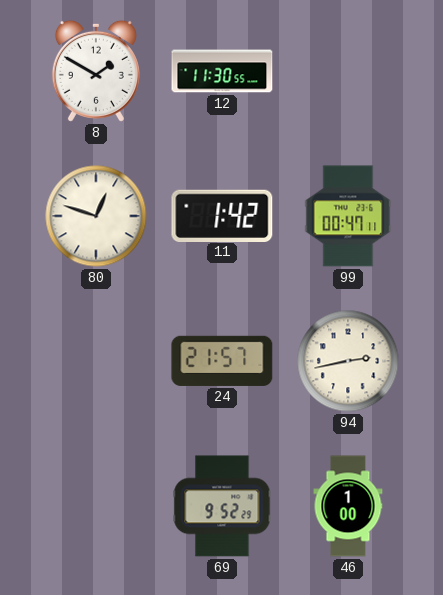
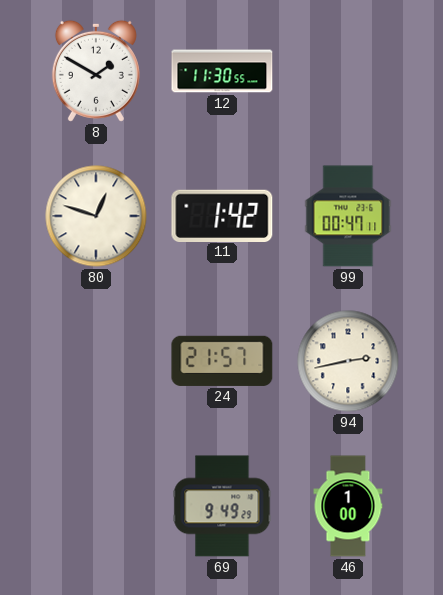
69: 9:52 -> 9:49 (222, 506)
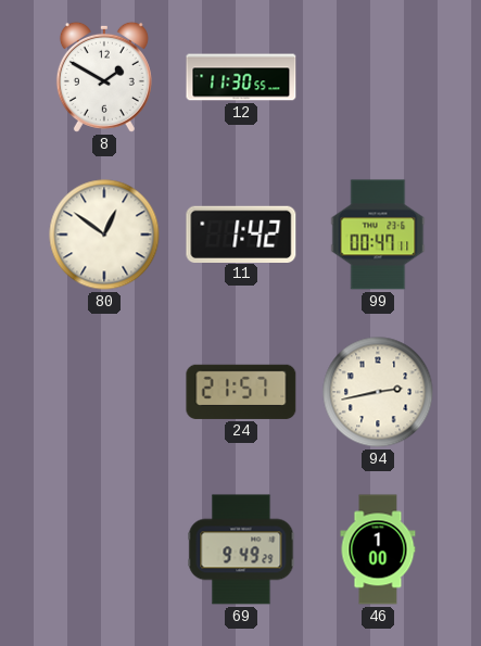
80: 12:48 -> 12:51 (104, 235)
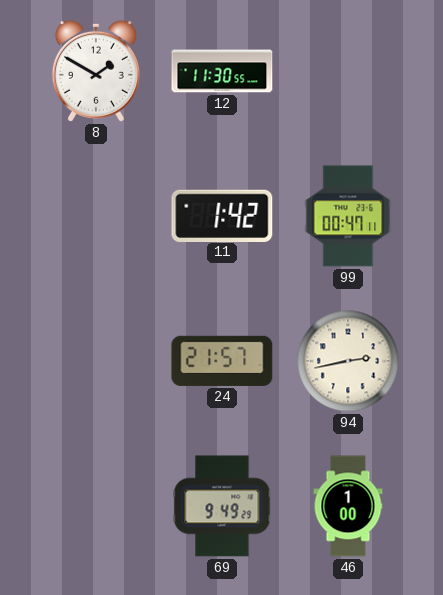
80: 12:51 -> none (104, 235)
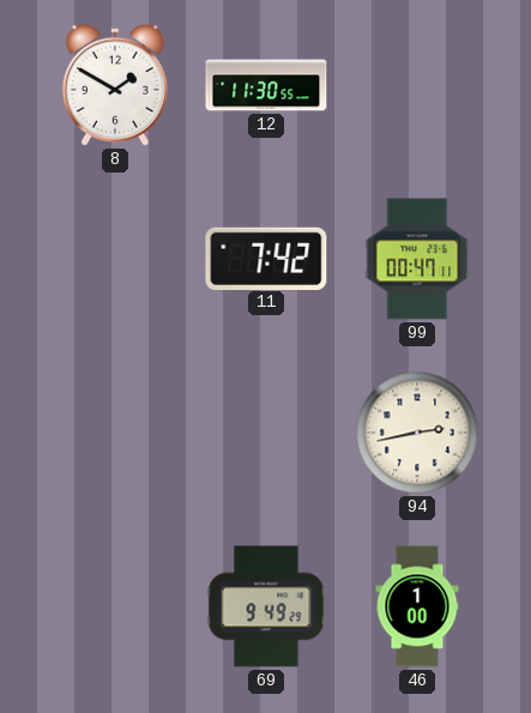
11: 1:42 -> 7:42 (266, 258)
24: 21:57 -> none (222, 361)
